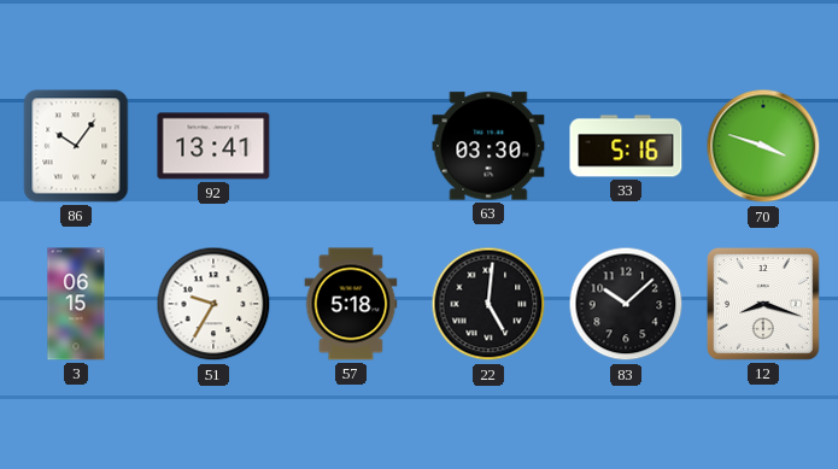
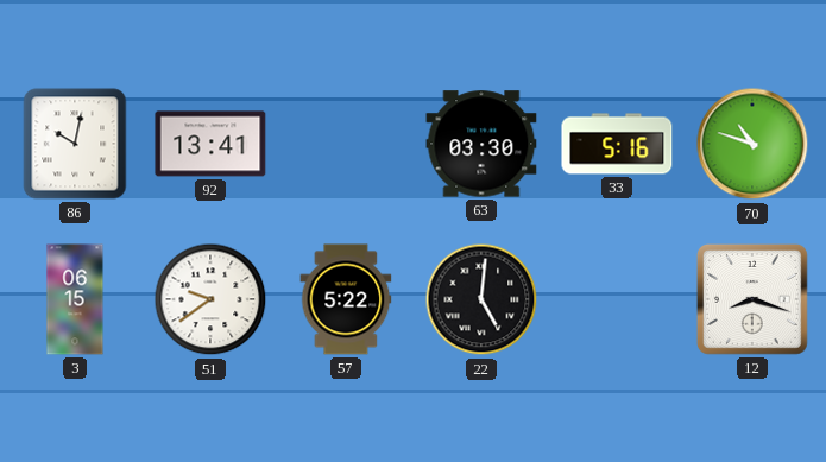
86: 10:06 -> 10:02 (75, 144)
70: 3:48 -> 10:48 (752, 144)
51: 9:35 -> 9:39 (210, 299)
57: 5:18 -> 5:22 (346, 299)
83: 10:08 -> none (626, 304)
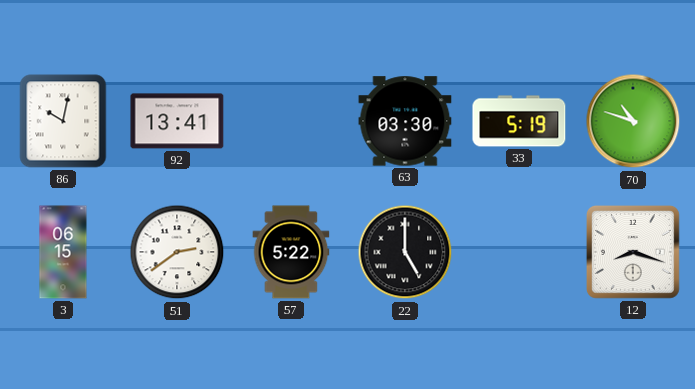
33: 5:16 -> 5:19 (519, 121)
51: 9:39 -> 2:39 (177, 252)
22: 5:01 -> 5:00 (405, 252)
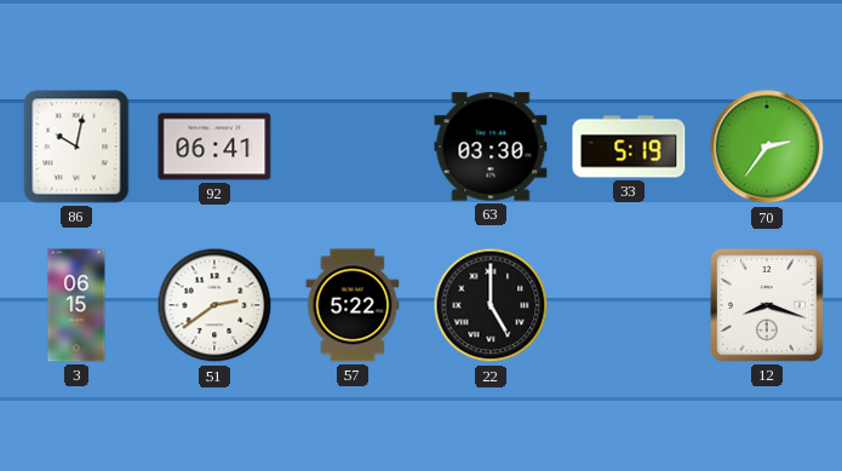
92: 13:41 -> 06:41 (214, 147)
70: 10:48 -> 2:36 (767, 147)
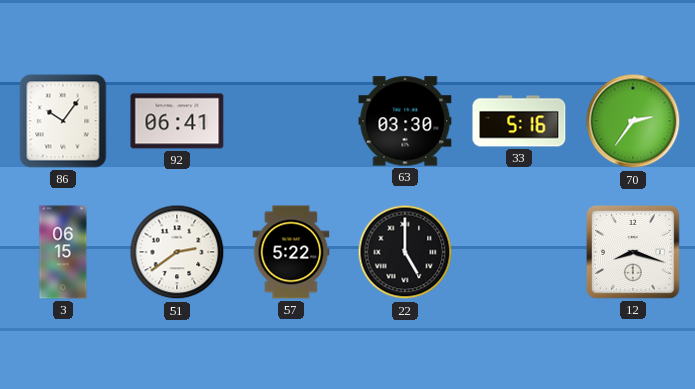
86: 10:02 -> 10:06 (63, 121)
33: 5:19 -> 5:16 (519, 121)
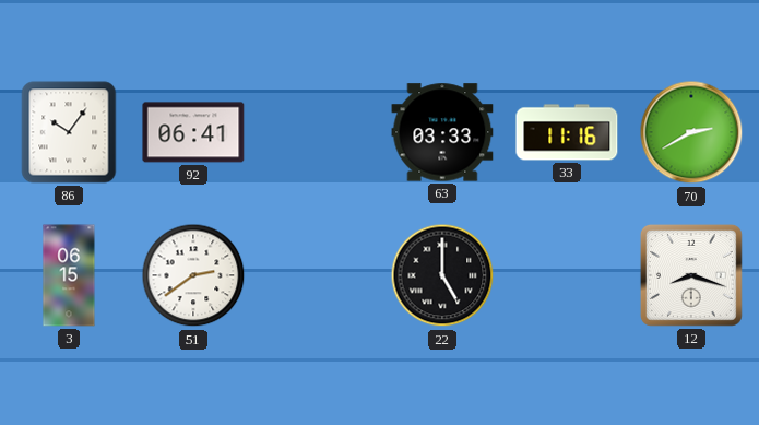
63: 03:30 -> 03:33 (442, 132)
33: 5:16 -> 11:16 (567, 132)
70: 2:36 -> 2:40 (691, 132)
57: 5:22 -> none (291, 252)
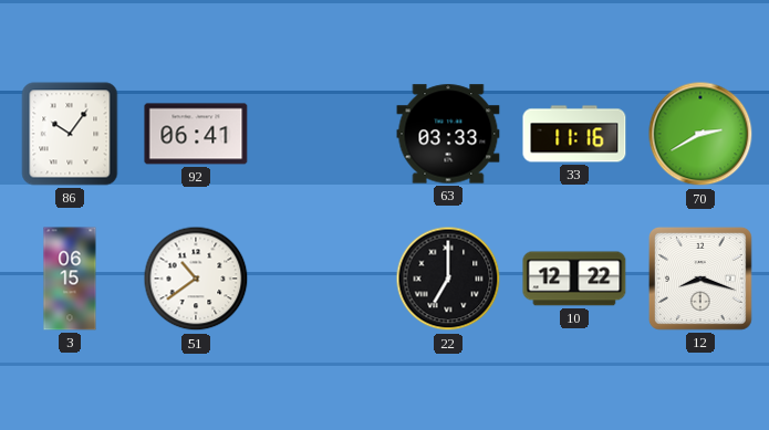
51: 2:39 -> 10:39 (196, 279)
22: 5:00 -> 7:00 (448, 279)
10: none -> 12:22 (574, 279)
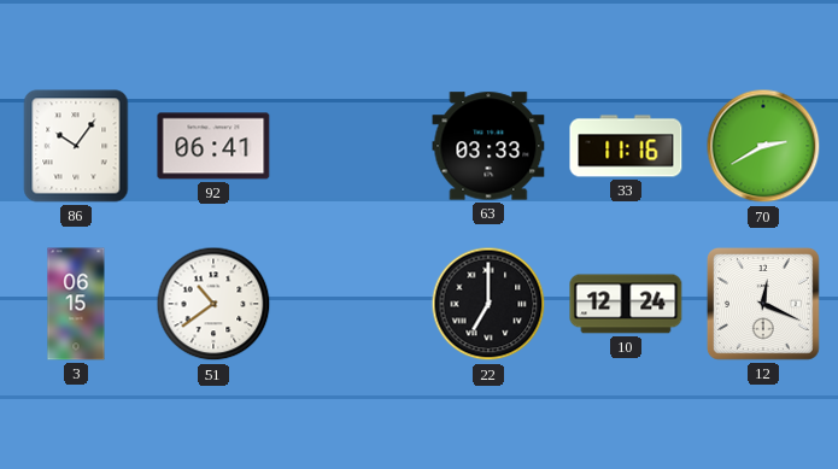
10: 12:22 -> 12:24 (626, 304)
12: 8:18 -> 12:19 (763, 304)
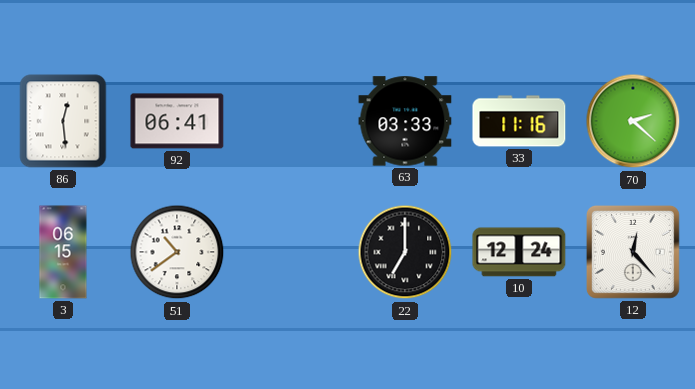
86: 10:06 -> 12:29 (63, 121)
70: 2:40 -> 2:22 (633, 121)
12: 12:19 -> 12:23 (633, 252)
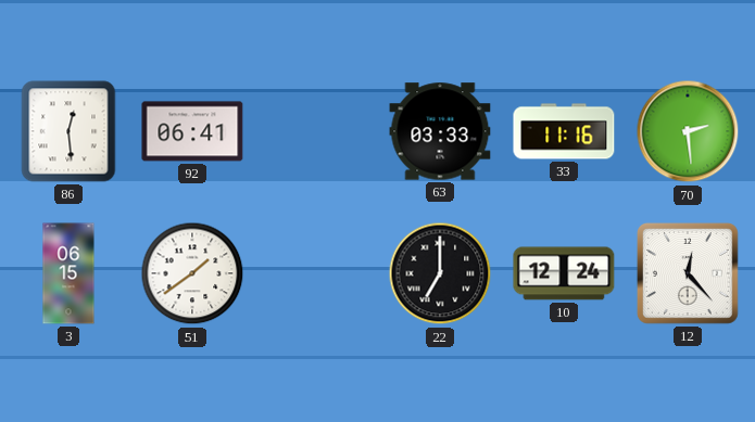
70: 2:22 -> 2:29 (688, 131)
51: 10:39 -> 1:39 (192, 273)
